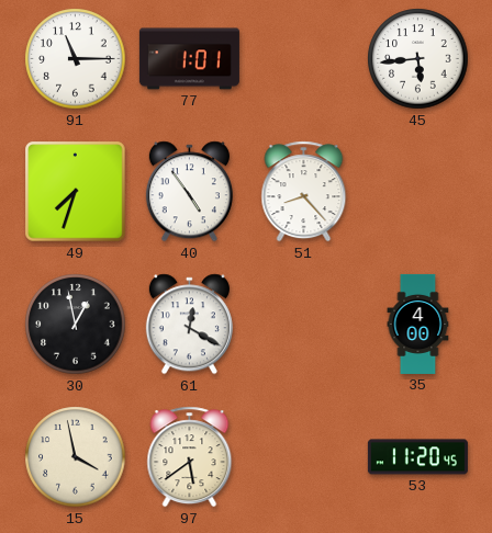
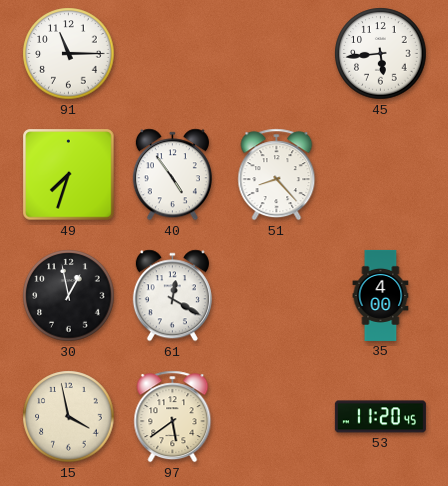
77: 1:01 -> none (189, 59)
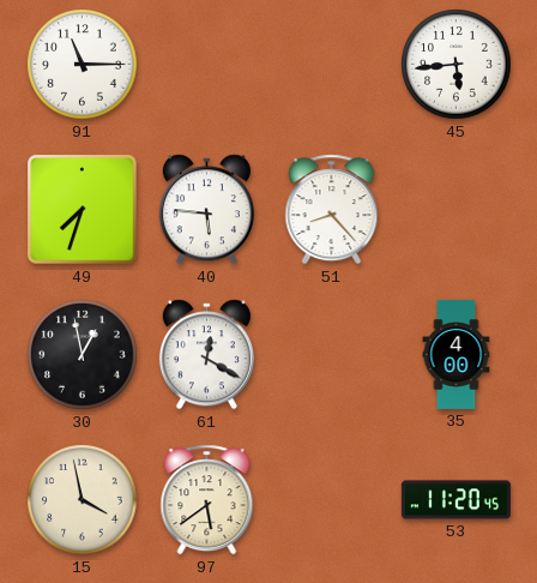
40: 4:54 -> 5:46 (206, 210)
